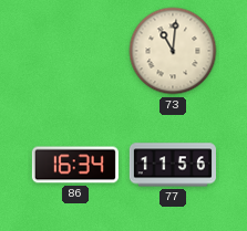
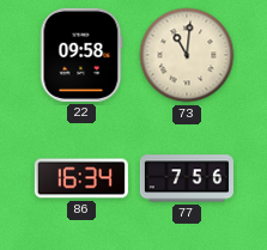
22: none -> 09:58 (81, 55)
77: 11:56 -> 7:56 (187, 178)
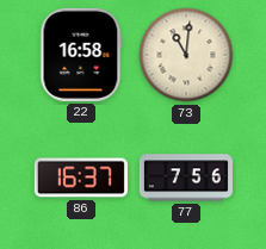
22: 09:58 -> 16:58 (81, 55)
86: 16:34 -> 16:37 (81, 178)
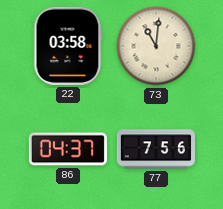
22: 16:58 -> 03:58 (68, 46)
86: 16:37 -> 04:37 (68, 149)
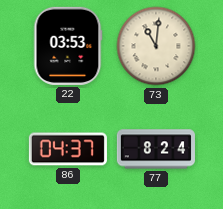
22: 03:58 -> 03:53 (68, 46)
77: 7:56 -> 8:24 (156, 149)
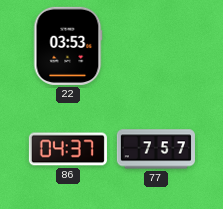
73: 11:01 -> none (156, 46)
77: 8:24 -> 7:57 (156, 149)
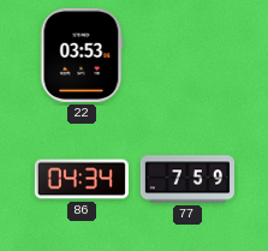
86: 04:37 -> 04:34 (82, 179)
77: 7:57 -> 7:59 (187, 179)
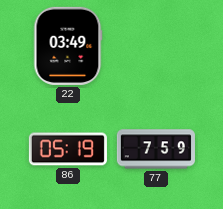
22: 03:53 -> 03:49 (68, 46)
86: 04:34 -> 05:19 (68, 149)
